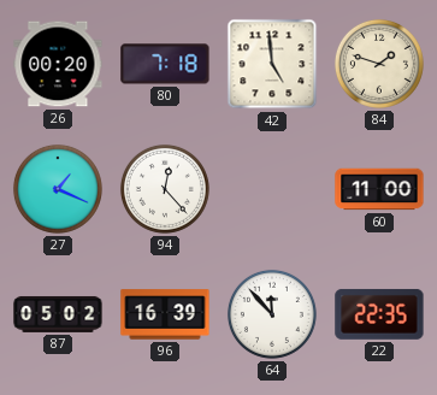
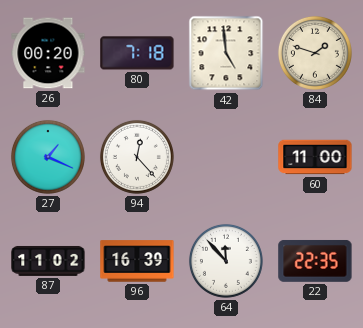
87: 05:02 -> 11:02 (48, 261)
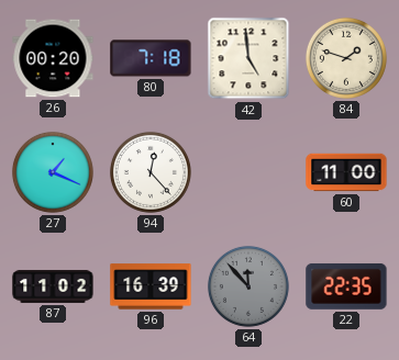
64 dial: white -> grey (248, 286)
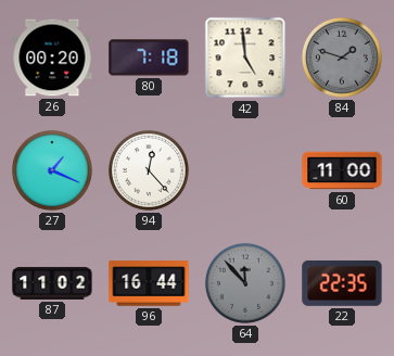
84 dial: cream -> grey (342, 58)
96: 16:39 -> 16:44 (149, 283)
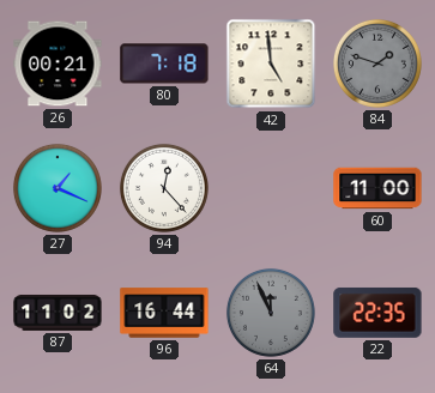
26: 00:20 -> 00:21 (58, 64)
64: 11:53 -> 11:56 (271, 313)
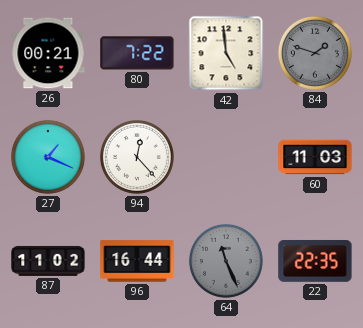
80: 7:18 -> 7:22 (137, 53)
60: 11:00 -> 11:03 (315, 157)
64: 11:56 -> 11:26 (226, 261)
